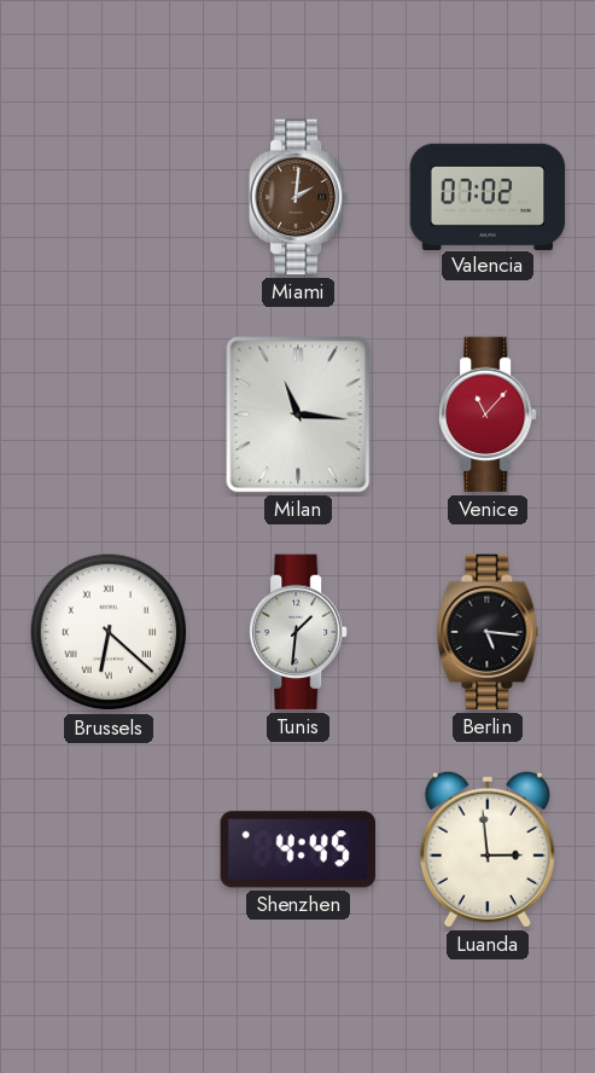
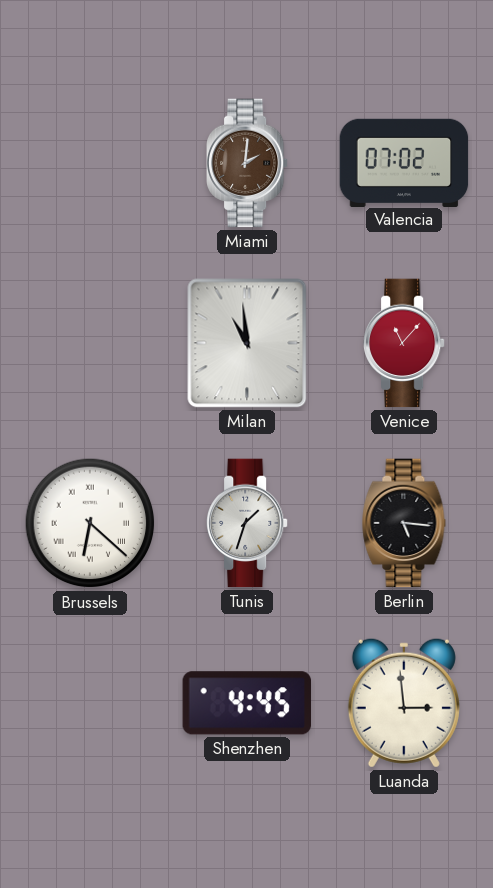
Milan: 11:16 -> 10:59 (247, 343)
Tunis: 1:31 -> 1:33 (248, 523)
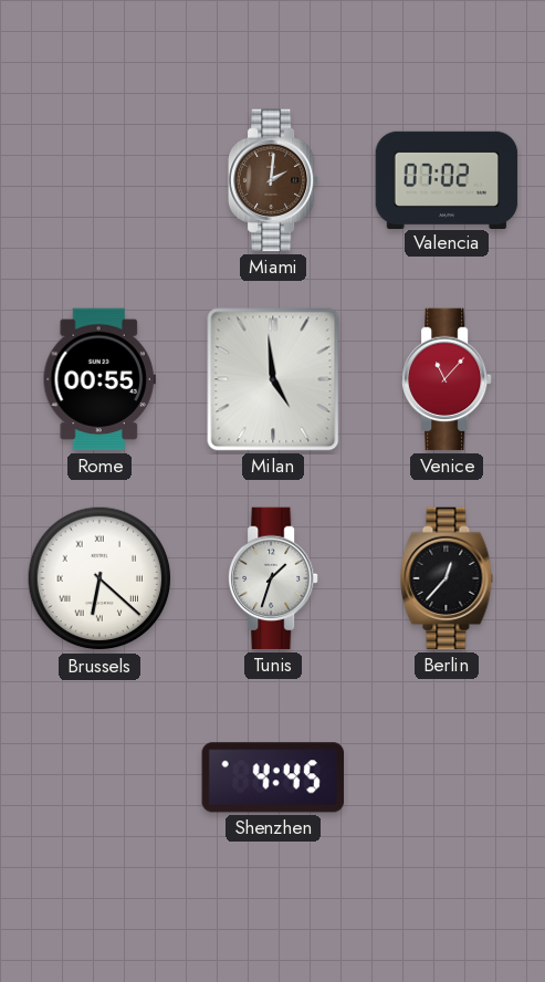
Rome: none -> 00:55 (99, 379)
Milan: 10:59 -> 4:59 (273, 379)
Berlin: 5:16 -> 12:37 (447, 578)
Luanda: 2:59 -> none (404, 703)
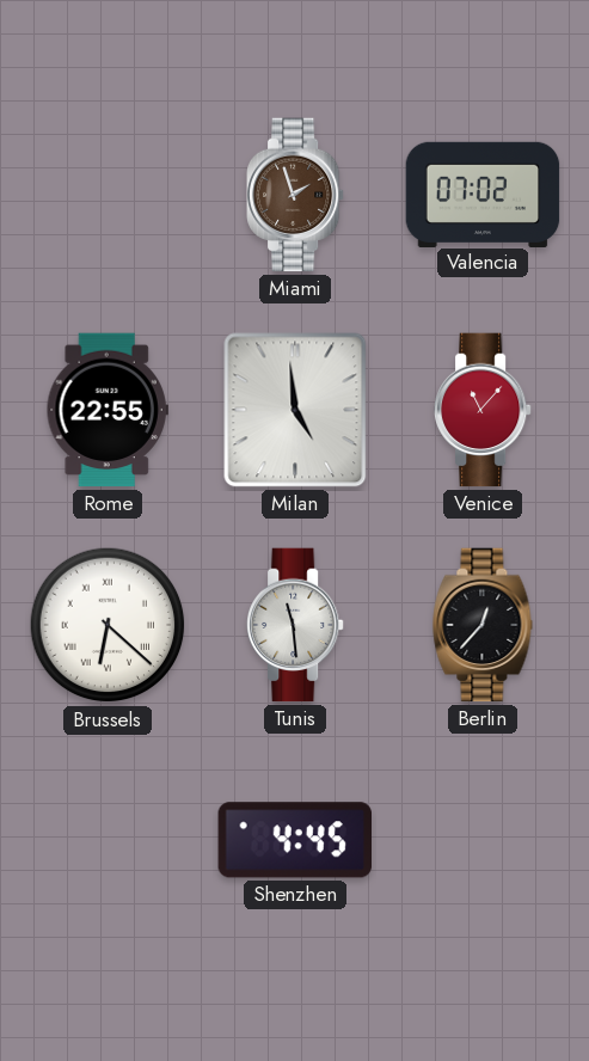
Miami: 2:01 -> 1:57 (296, 195)
Rome: 00:55 -> 22:55 (108, 410)
Tunis: 1:33 -> 11:29 (296, 625)
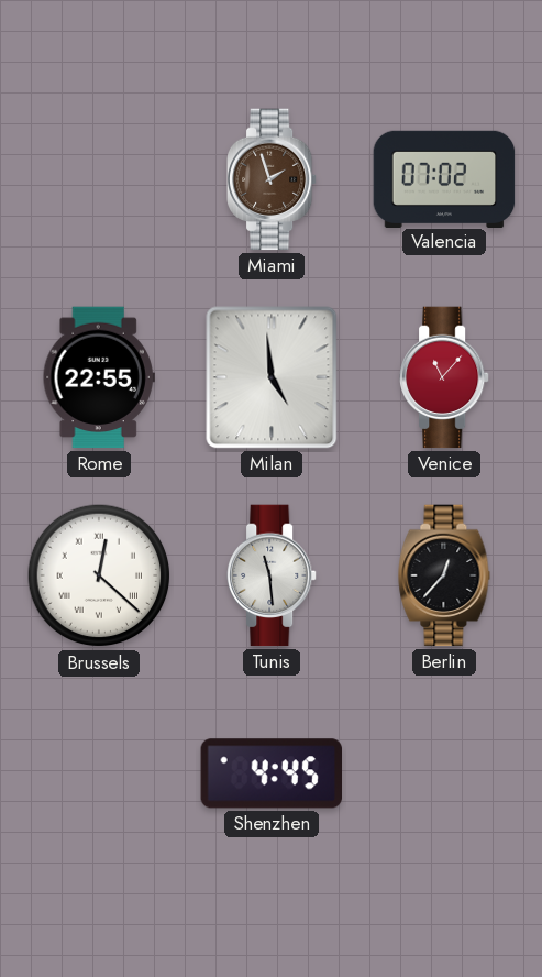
Brussels: 6:22 -> 12:22 (99, 575)
